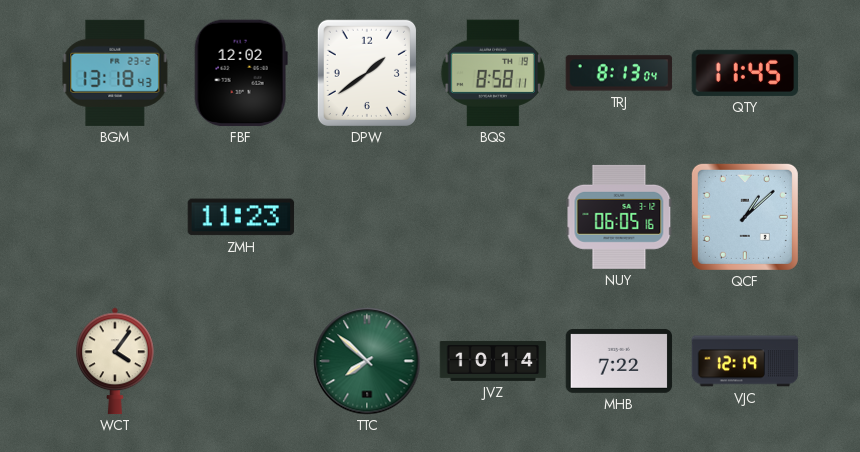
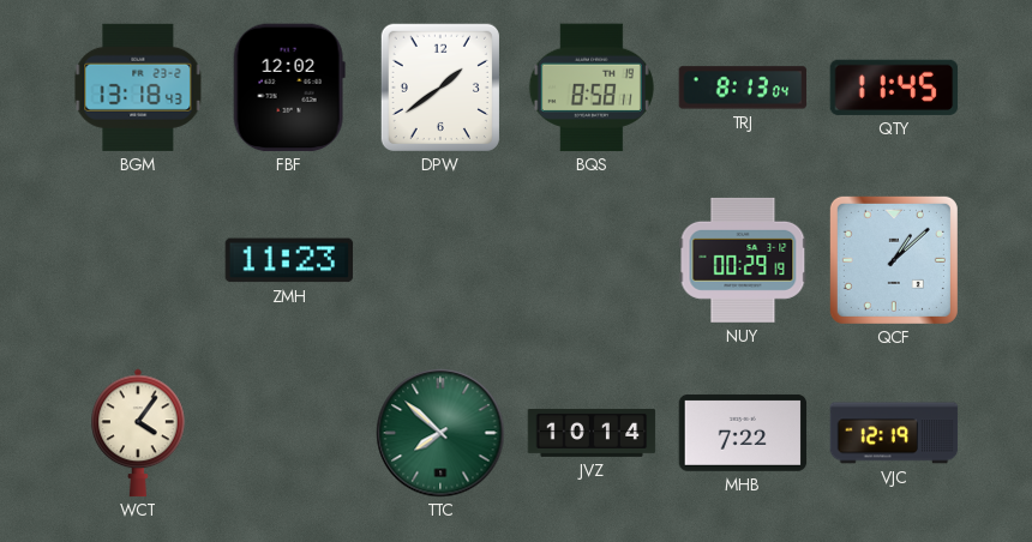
NUY: 06:05 -> 00:29 (743, 260)
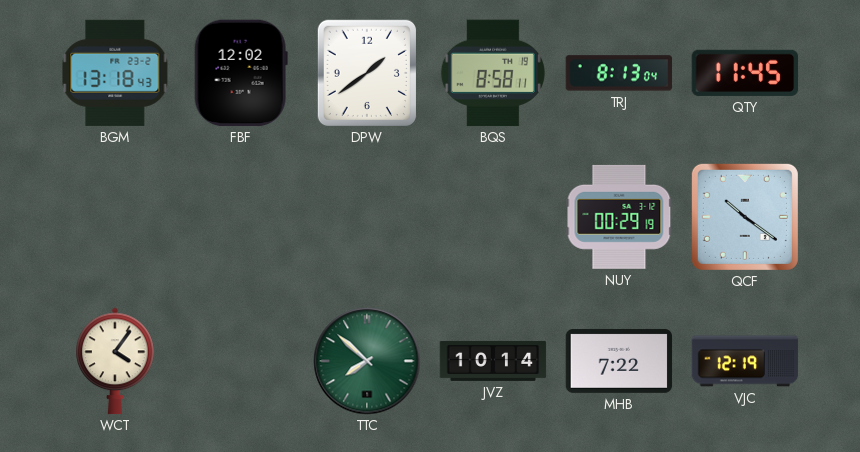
ZMH: 11:23 -> none (289, 260)
QCF: 1:08 -> 10:21 (745, 217)
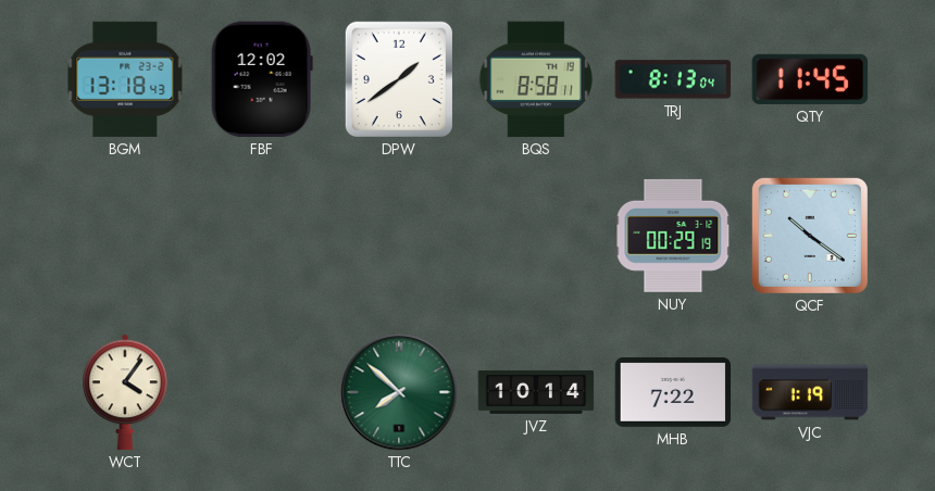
VJC: 12:19 -> 1:19 (810, 392)
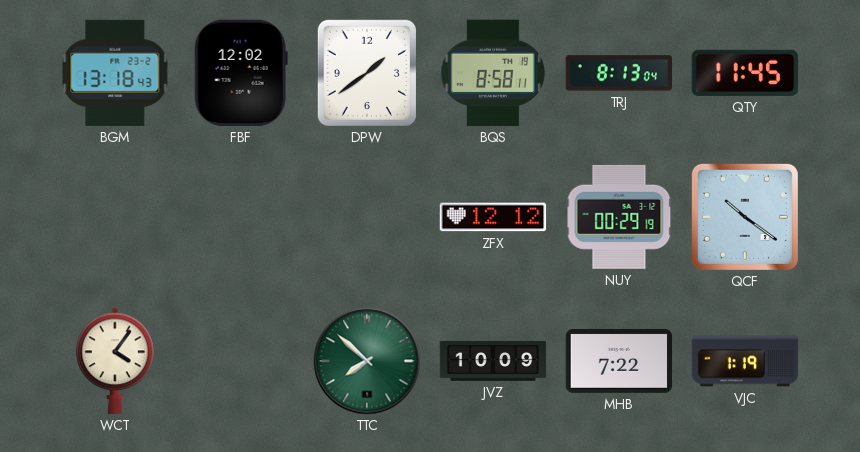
ZFX: none -> 12:12 (493, 217)
JVZ: 10:14 -> 10:09 (493, 361)
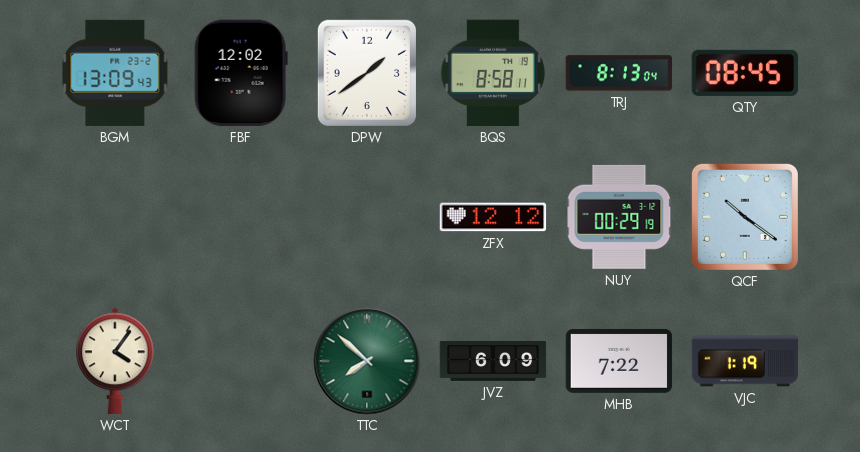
BGM: 13:18 -> 13:09 (115, 73)
QTY: 11:45 -> 08:45 (745, 73)
JVZ: 10:09 -> 6:09 (493, 361)
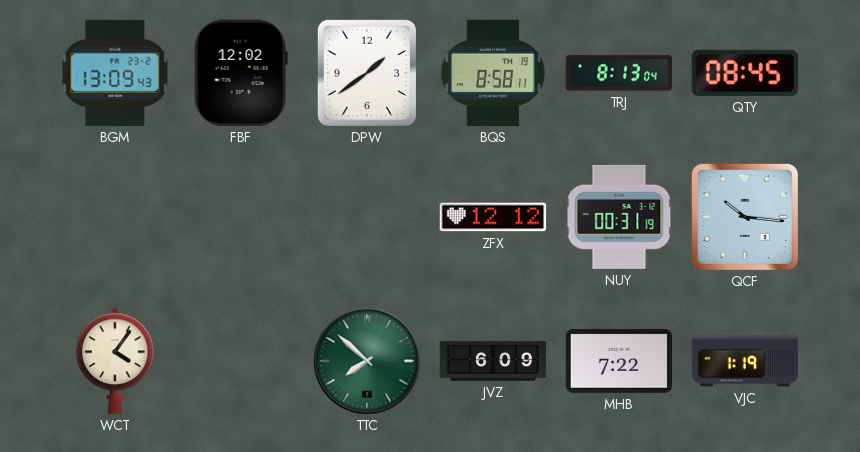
NUY: 00:29 -> 00:31 (619, 217)
QCF: 10:21 -> 10:16 (745, 217)
